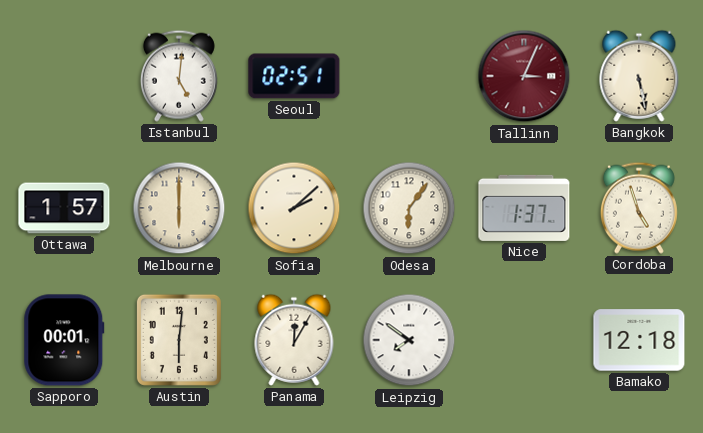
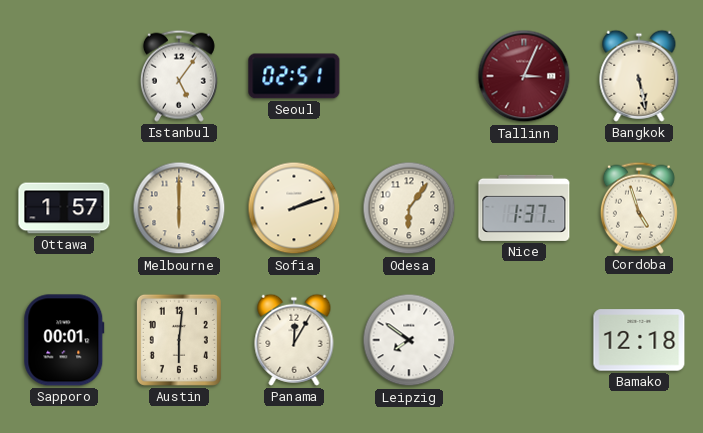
Istanbul: 5:01 -> 5:06 (179, 76)
Sofia: 2:08 -> 2:12 (294, 208)
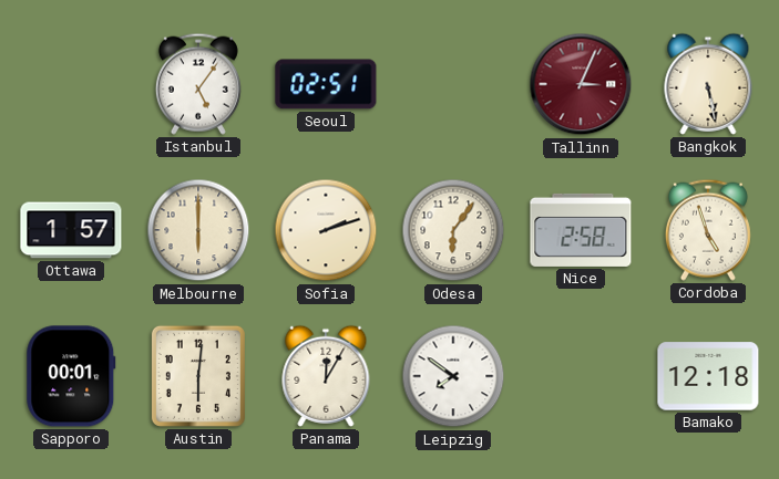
Nice: 1:37 -> 2:58 (581, 230)
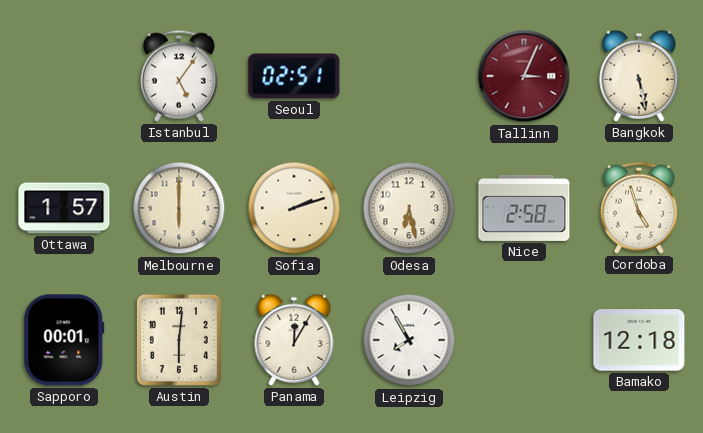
Odesa: 6:06 -> 6:28 (409, 208)
Leipzig: 7:51 -> 7:55 (409, 340)
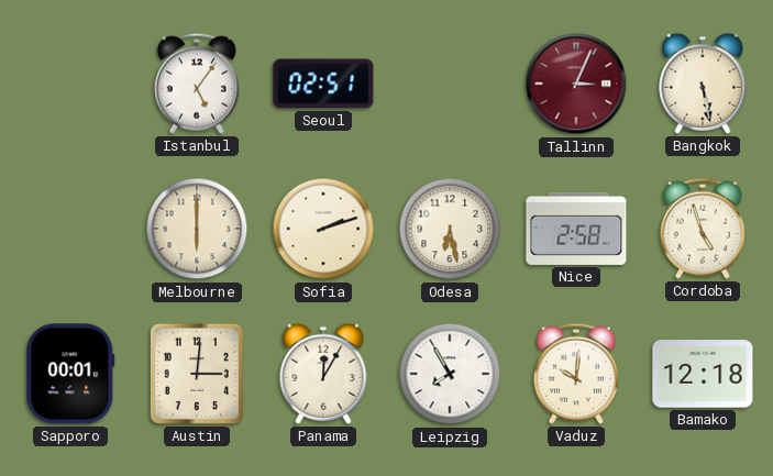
Ottawa: 1:57 -> none (64, 208)
Austin: 6:01 -> 3:01 (197, 374)
Vaduz: none -> 10:01 (576, 374)
